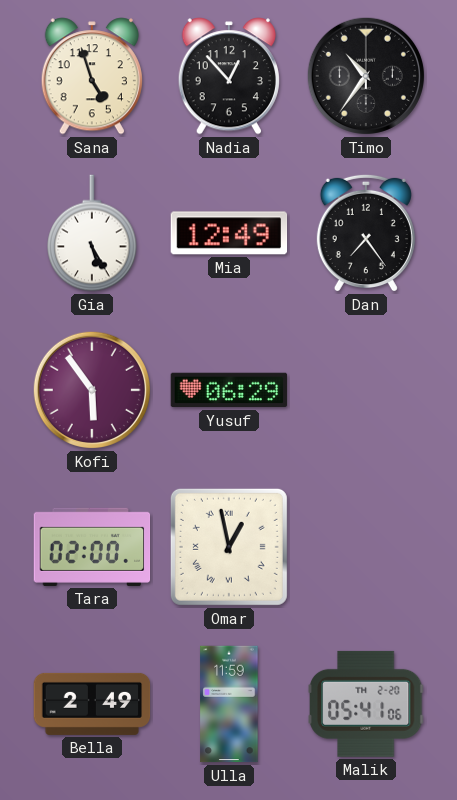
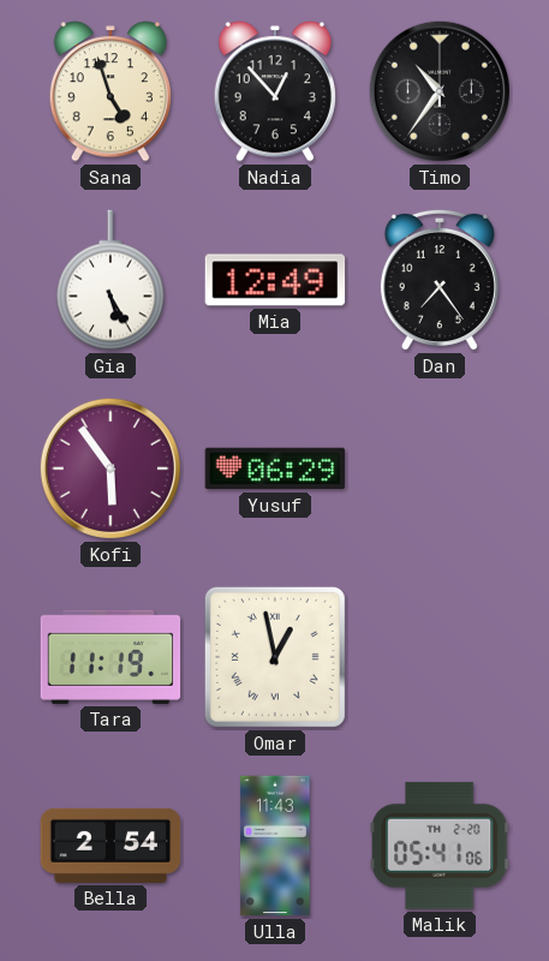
Tara: 02:00 -> 11:19 (111, 657)
Bella: 2:49 -> 2:54 (111, 846)
Ulla: 11:59 -> 11:43 (275, 846)
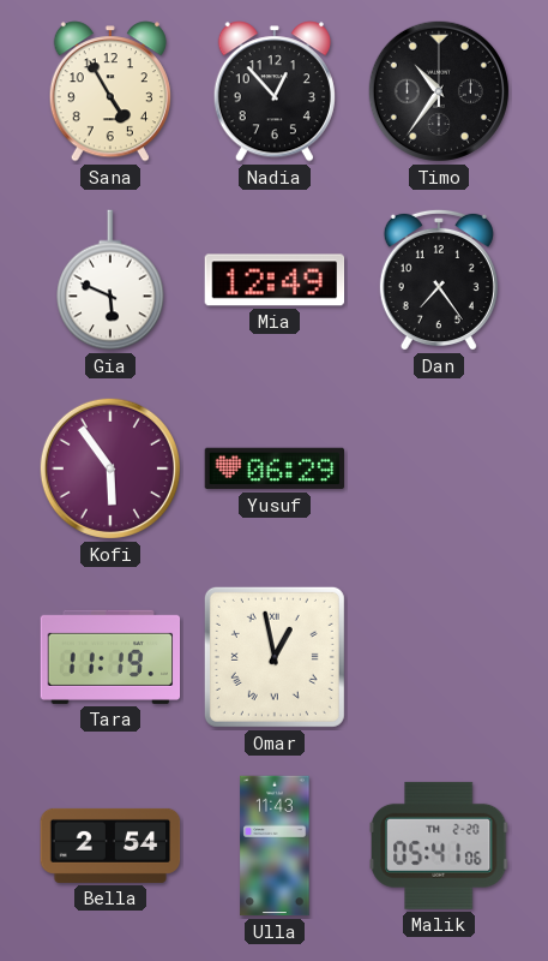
Sana: 4:57 -> 4:55 (110, 91)
Gia: 5:25 -> 5:49 (110, 280)
